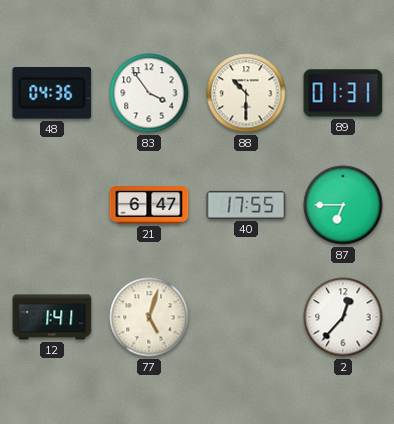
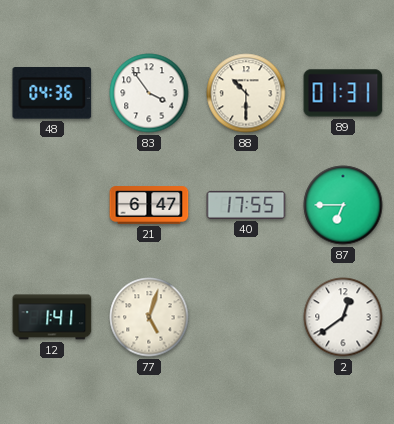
2: 12:37 -> 12:39 (343, 317)
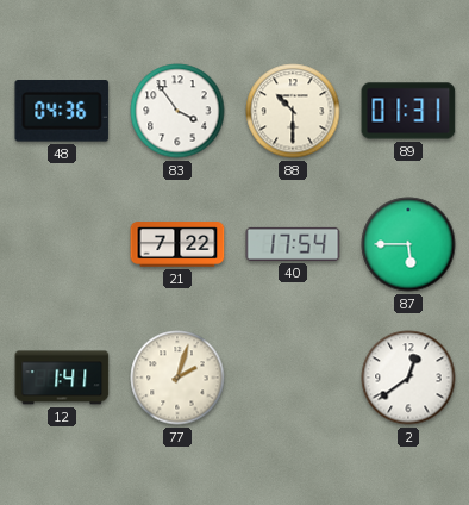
21: 6:47 -> 7:22 (177, 244)
40: 17:55 -> 17:54 (293, 244)
87: 6:45 -> 5:45 (408, 244)
77: 5:03 -> 2:03 (177, 378)
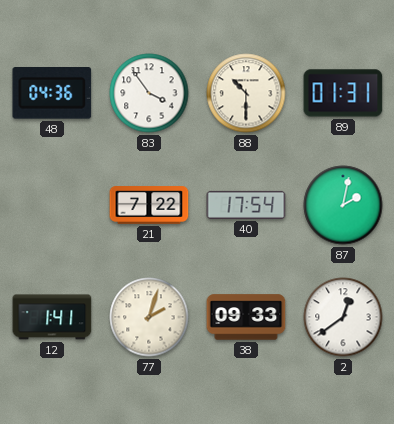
87: 5:45 -> 2:02 (343, 205)
38: none -> 09:33 (246, 317)
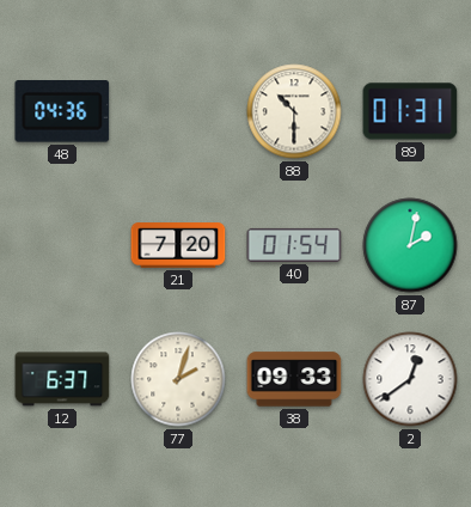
83: 3:54 -> none (149, 93)
21: 7:22 -> 7:20 (178, 245)
40: 17:54 -> 01:54 (294, 245)
12: 1:41 -> 6:37 (62, 379)
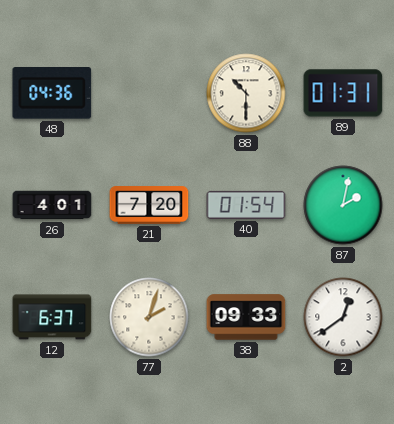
26: none -> 4:01 (52, 205)
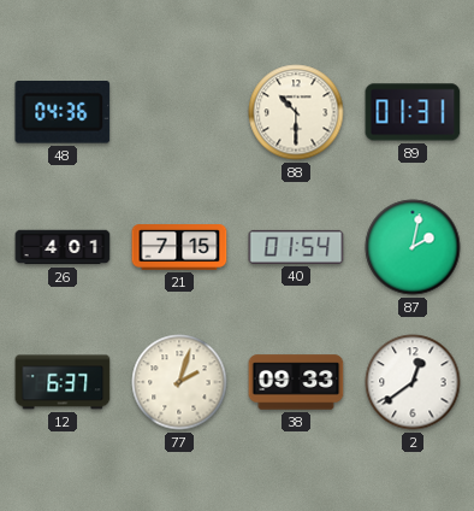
21: 7:20 -> 7:15 (179, 247)
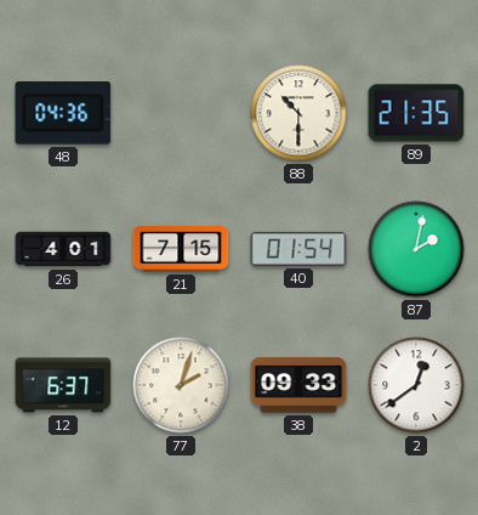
89: 01:31 -> 21:35 (416, 113)
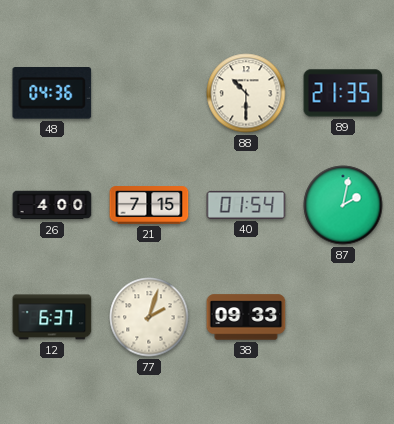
26: 4:01 -> 4:00 (52, 205)
2: 12:39 -> none (416, 385)
